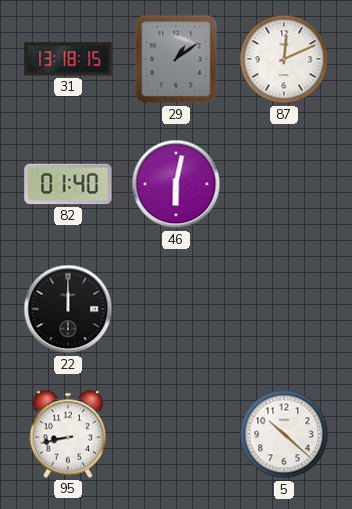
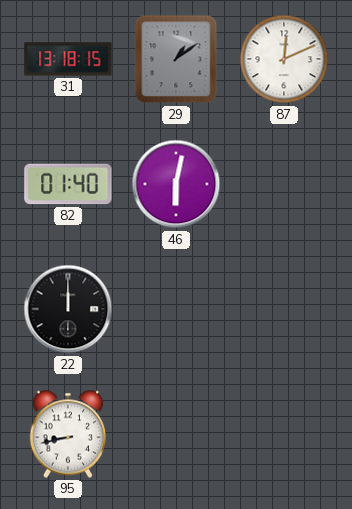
5: 10:22 -> none (284, 434)
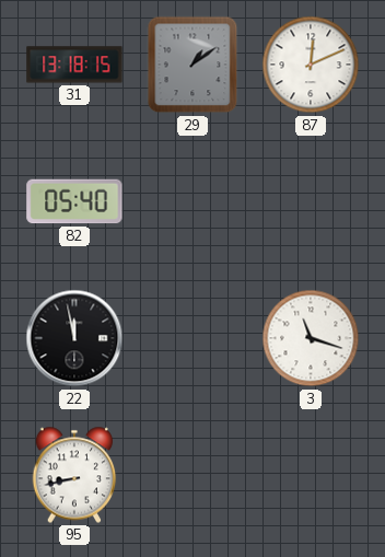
82: 01:40 -> 05:40 (74, 201)
46: 6:02 -> none (176, 184)
22: 12:00 -> 11:58 (74, 338)
3: none -> 11:18 (311, 338)
